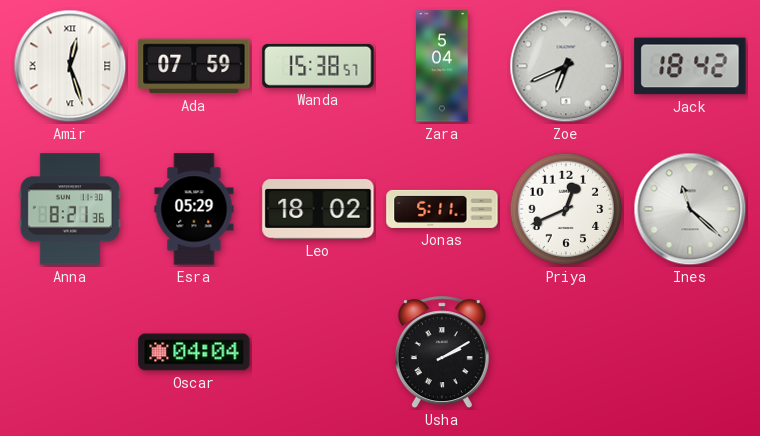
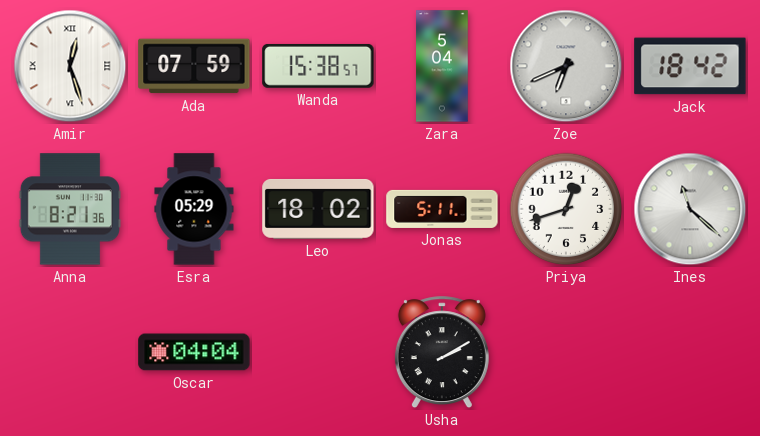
Priya: 12:41 -> 12:42 (566, 209)
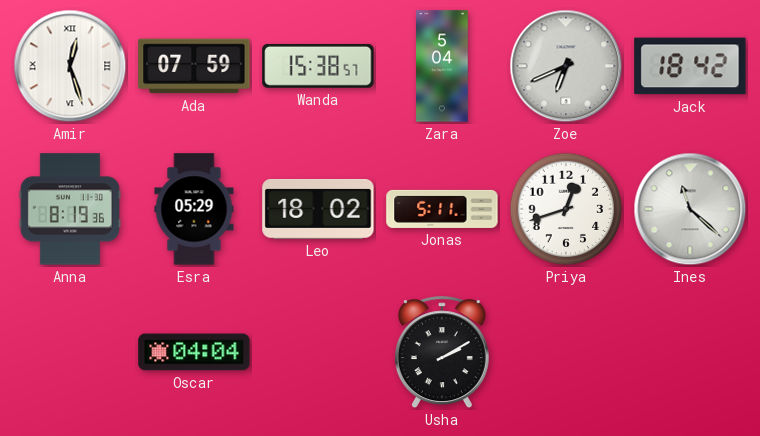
Anna: 8:21 -> 8:19 (70, 209)
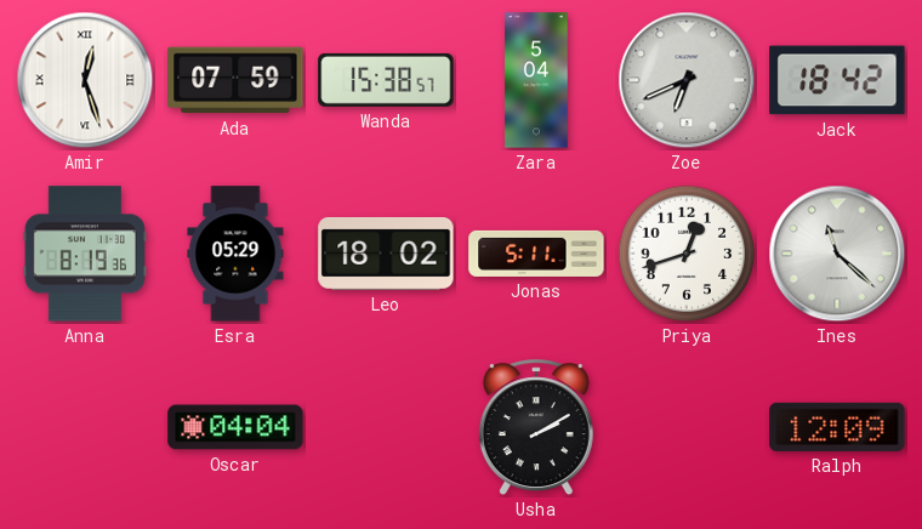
Ralph: none -> 12:09 (837, 427)
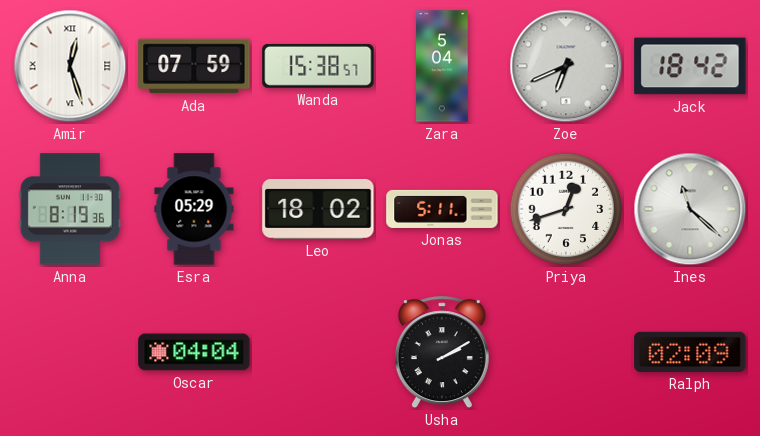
Ralph: 12:09 -> 02:09 (690, 352)
